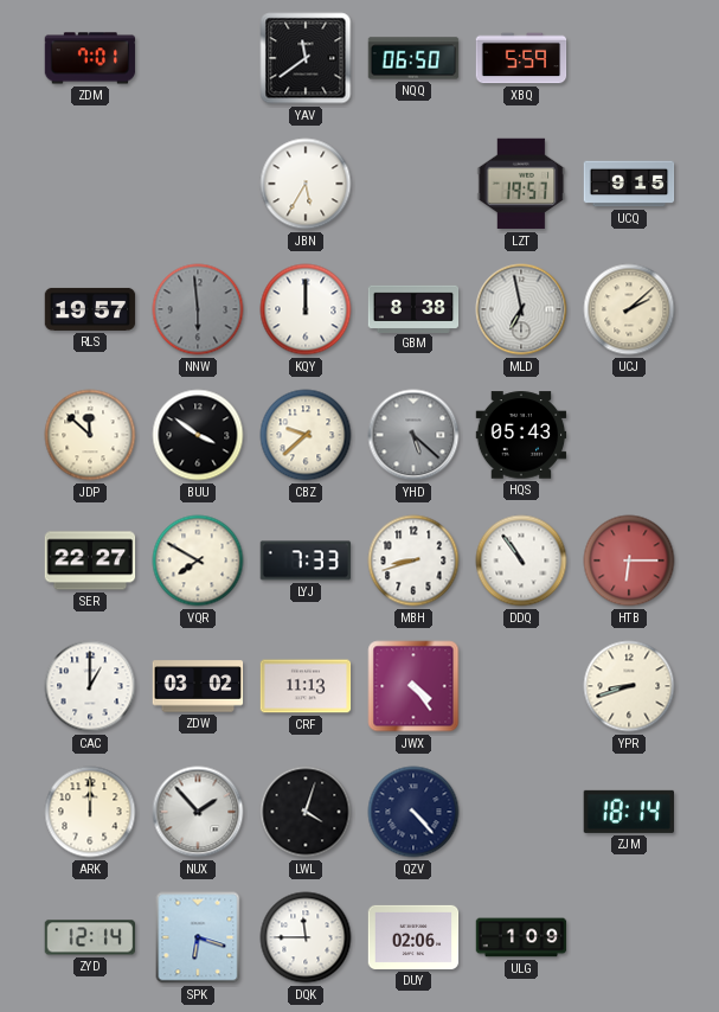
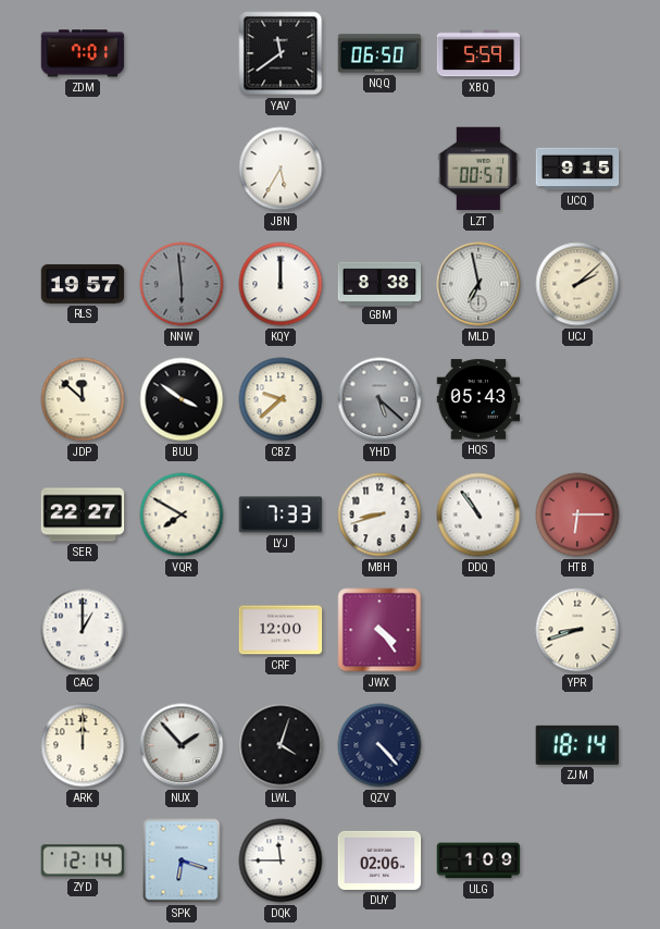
LZT: 19:57 -> 00:57 (478, 169)
ZDW: 03:02 -> none (198, 686)
CRF: 11:13 -> 12:00 (281, 630)
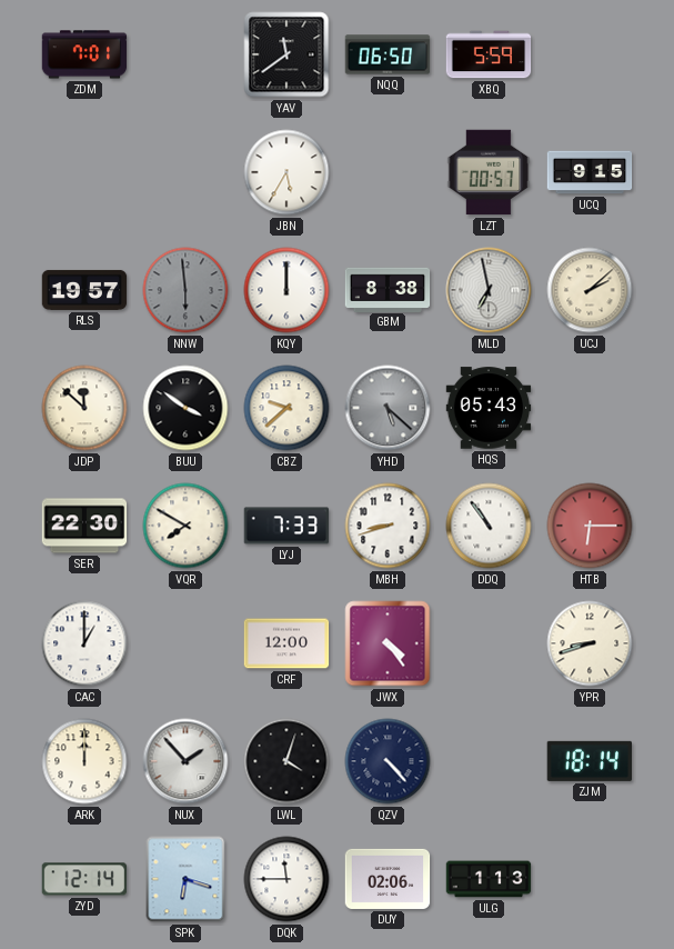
SER: 22:27 -> 22:30 (84, 526)
ULG: 1:09 -> 1:13 (489, 879)
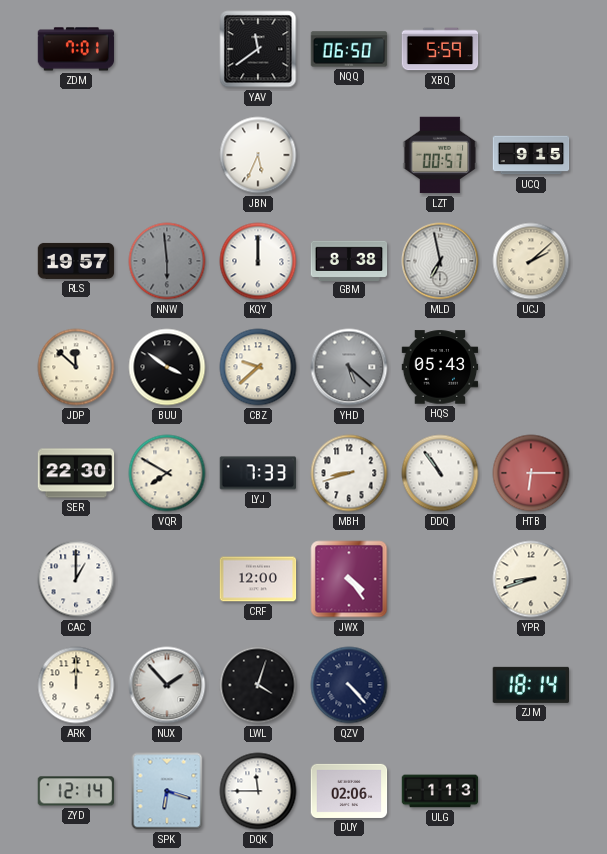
JBN: 5:35 -> 5:34 (258, 155)
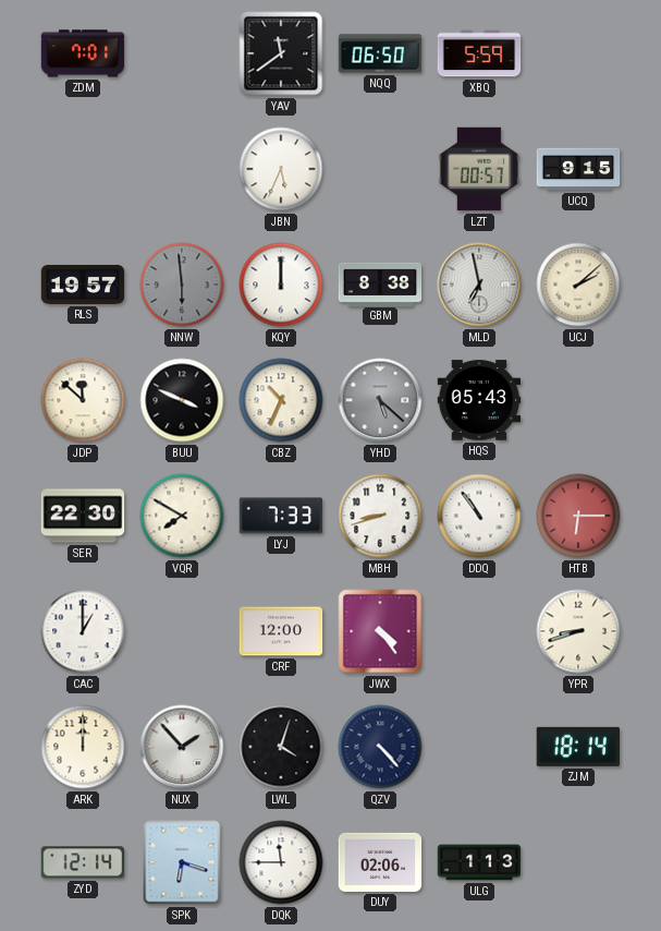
BUU: 3:51 -> 3:49 (182, 400)
CBZ: 9:38 -> 10:34 (281, 400)
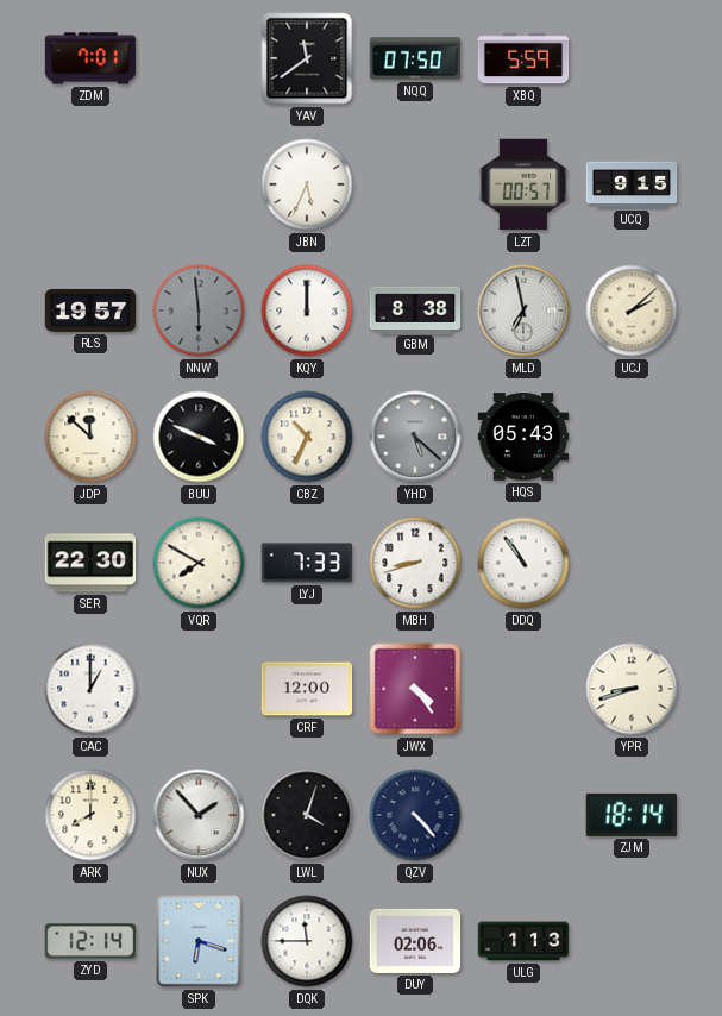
NQQ: 06:50 -> 07:50 (415, 58)
HTB: 6:15 -> none (578, 516)
ARK: 12:00 -> 8:00 (90, 815)
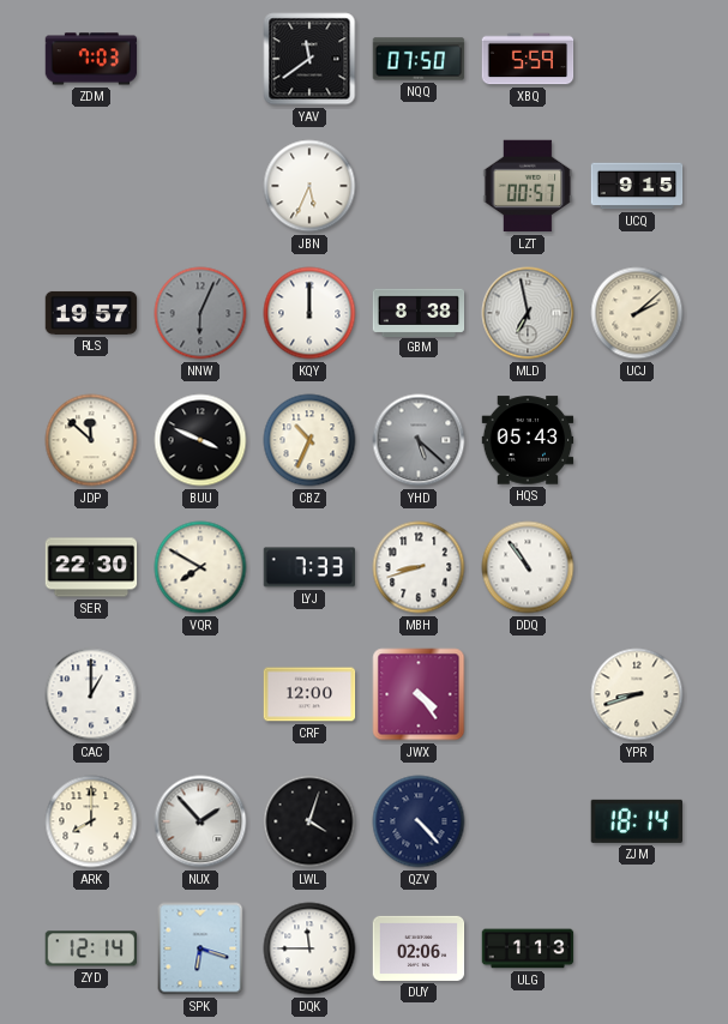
ZDM: 7:01 -> 7:03 (91, 59)
NNW: 5:59 -> 6:04 (200, 313)
